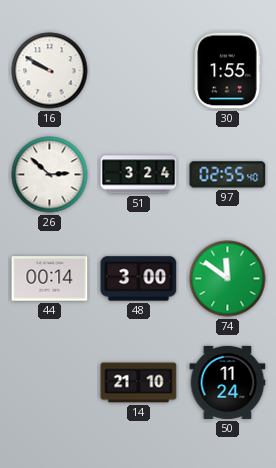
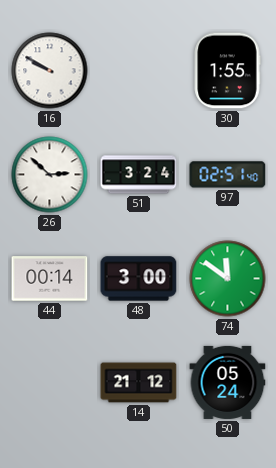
97: 02:55 -> 02:51 (228, 175)
14: 21:10 -> 21:12 (139, 383)
50: 11:24 -> 05:24 (228, 382)
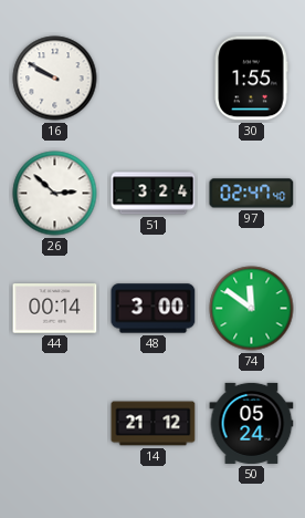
97: 02:51 -> 02:47 (252, 194)
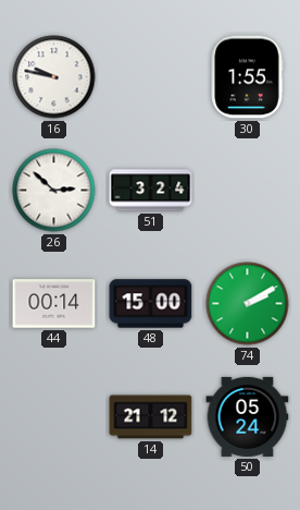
16: 9:50 -> 9:47 (54, 77)
97: 02:47 -> none (252, 194)
48: 3:00 -> 15:00 (151, 304)
74: 11:51 -> 2:10 (248, 304)
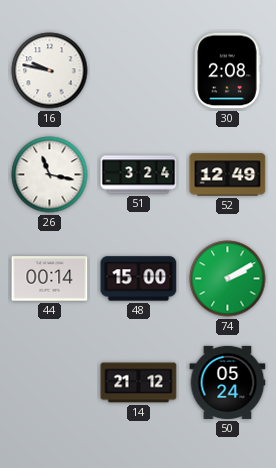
30: 1:55 -> 2:08 (227, 71)
26: 2:52 -> 11:17 (50, 175)
52: none -> 12:49 (228, 175)
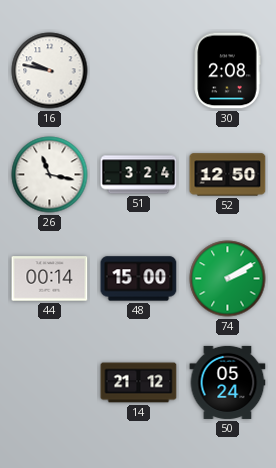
52: 12:49 -> 12:50 (228, 175)
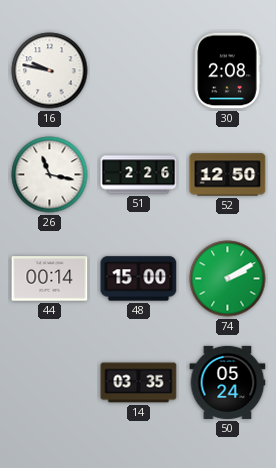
51: 3:24 -> 2:26 (139, 175)
14: 21:12 -> 03:35 (139, 383)
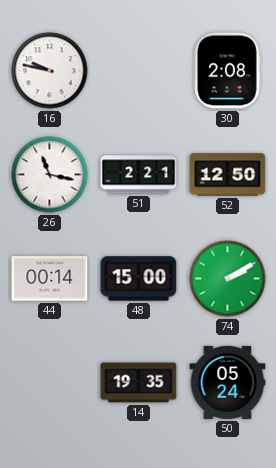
51: 2:26 -> 2:21 (139, 175)
14: 03:35 -> 19:35 (139, 383)
